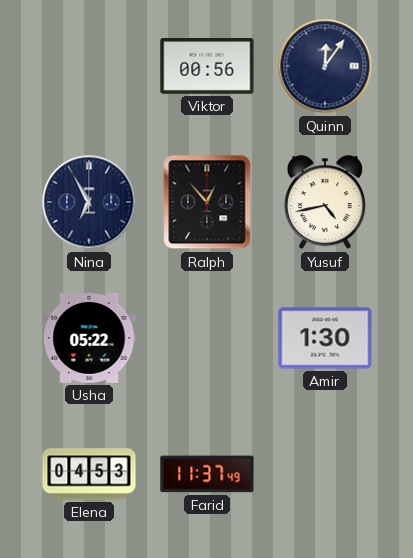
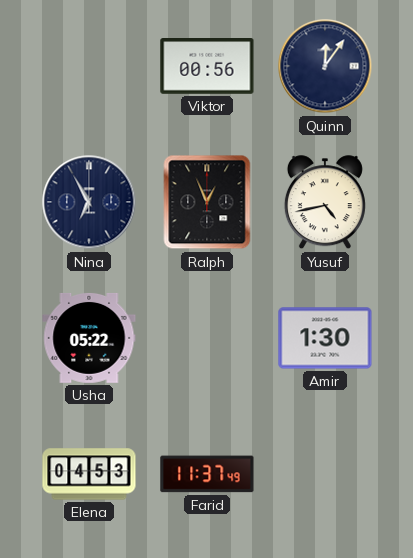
Ralph: 12:53 -> 12:56 (207, 202)
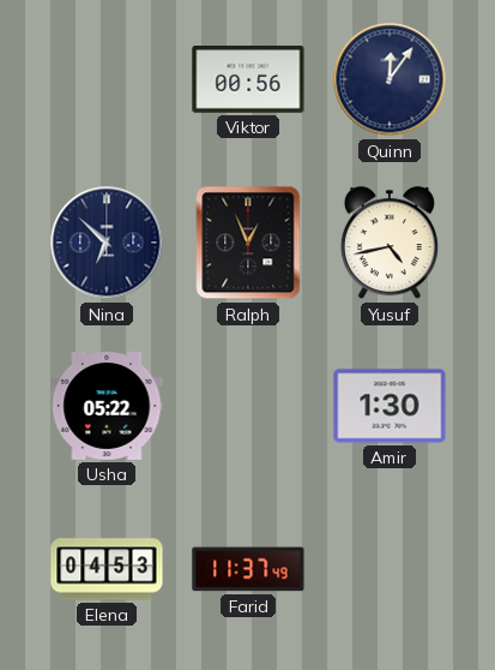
Nina: 6:55 -> 6:52 (107, 243)
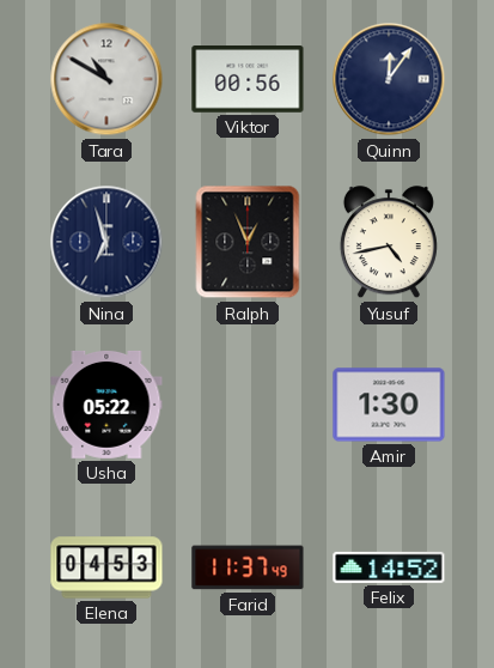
Tara: none -> 10:50 (106, 79)
Nina: 6:52 -> 6:57 (106, 242)
Felix: none -> 14:52 (389, 567)
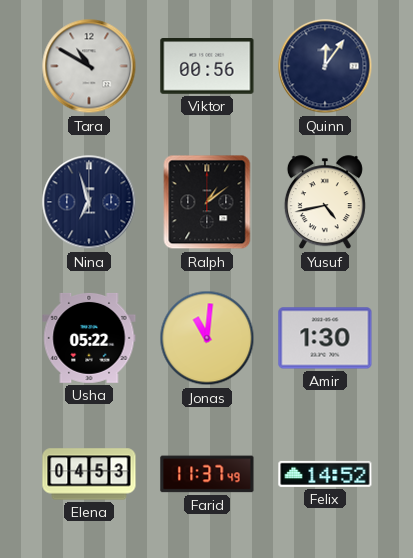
Ralph: 12:56 -> 1:09 (207, 202)
Jonas: none -> 11:01 (207, 338)
